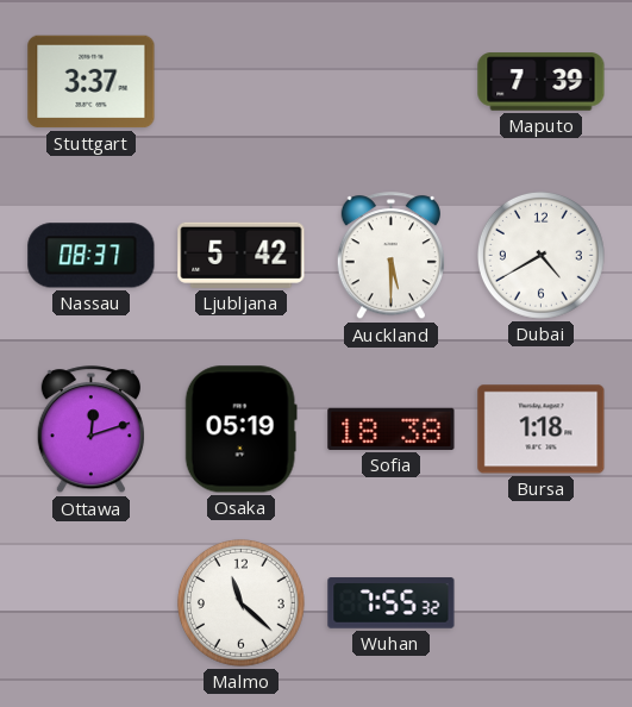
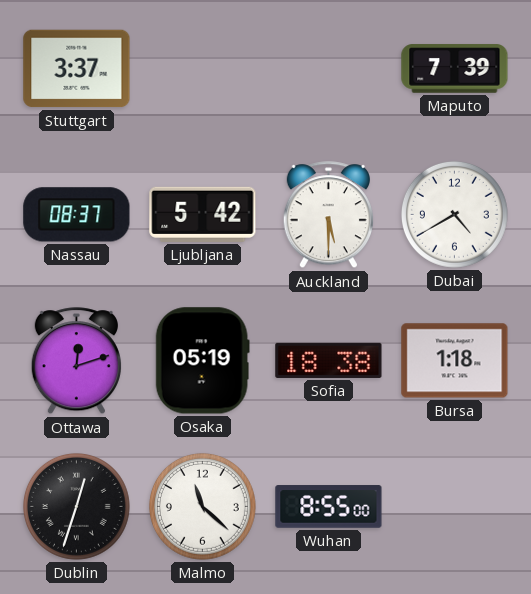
Dublin: none -> 12:33 (76, 506)
Wuhan: 7:55 -> 8:55 (329, 507)
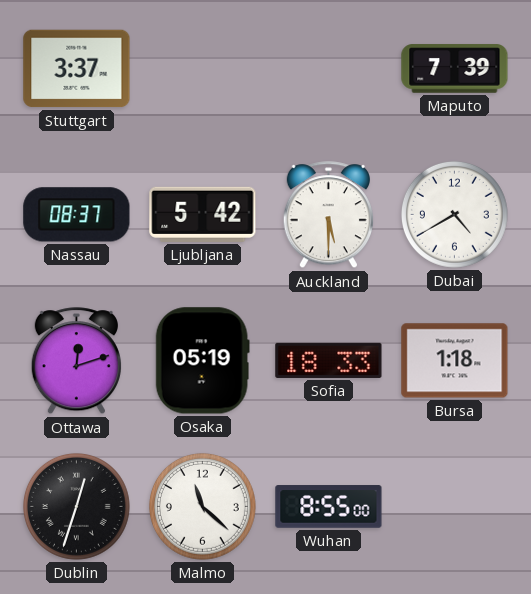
Sofia: 18:38 -> 18:33 (329, 360)
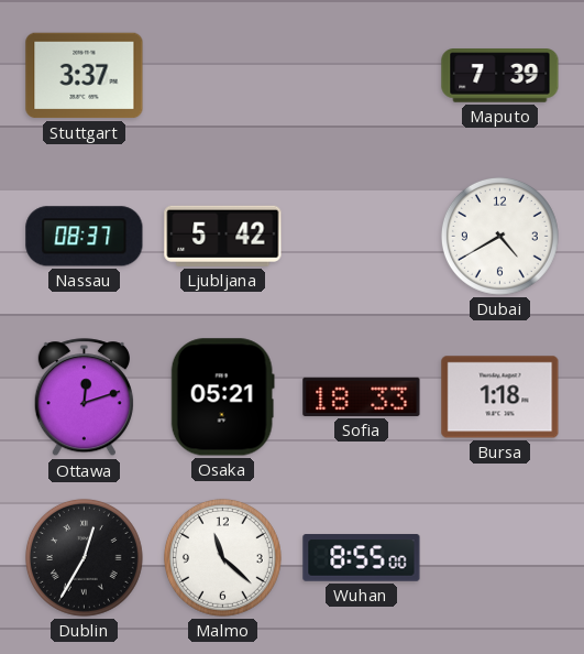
Auckland: 5:30 -> none (328, 215)
Osaka: 05:19 -> 05:21 (222, 397)
Dublin: 12:33 -> 12:35 (84, 557)
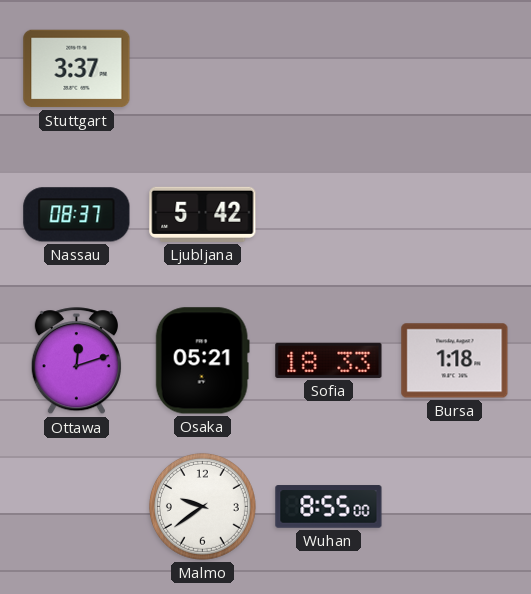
Maputo: 7:39 -> none (500, 76)
Dubai: 4:40 -> none (499, 236)
Dublin: 12:35 -> none (84, 557)
Malmo: 11:22 -> 9:39 (202, 506)
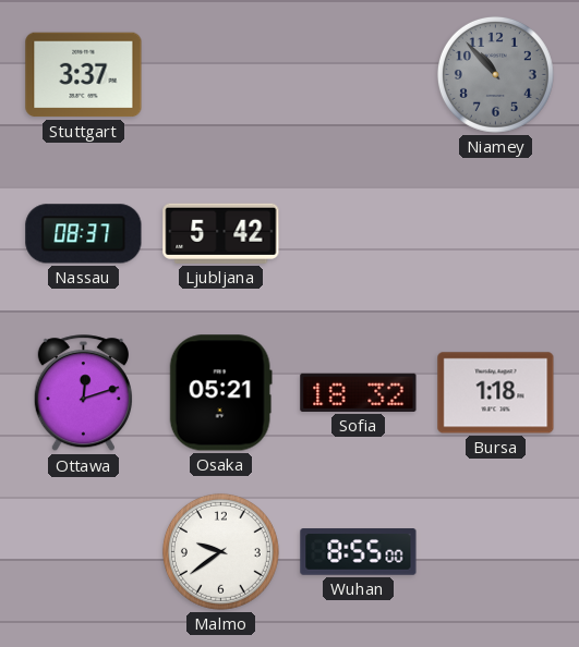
Niamey: none -> 10:53 (495, 74)
Sofia: 18:33 -> 18:32 (359, 392)
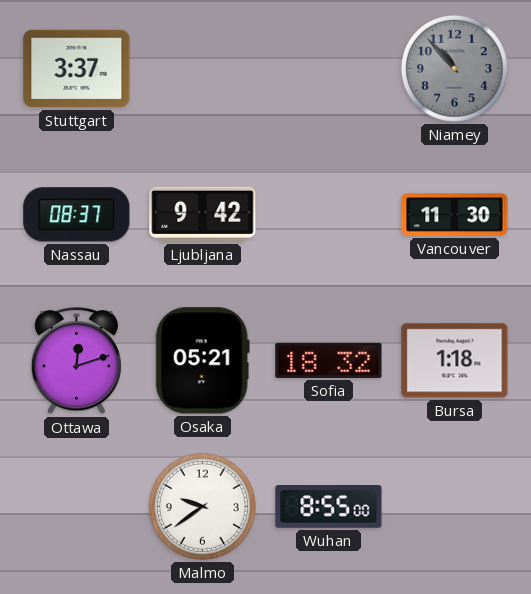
Ljubljana: 5:42 -> 9:42 (203, 214)
Vancouver: none -> 11:30 (455, 215)
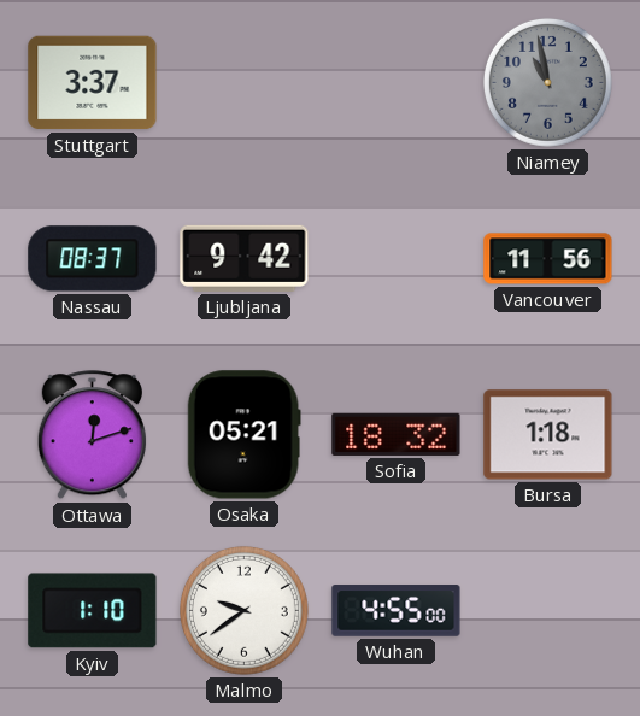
Niamey: 10:53 -> 10:58 (547, 82)
Vancouver: 11:30 -> 11:56 (548, 259)
Kyiv: none -> 1:10 (93, 611)
Wuhan: 8:55 -> 4:55 (397, 611)
